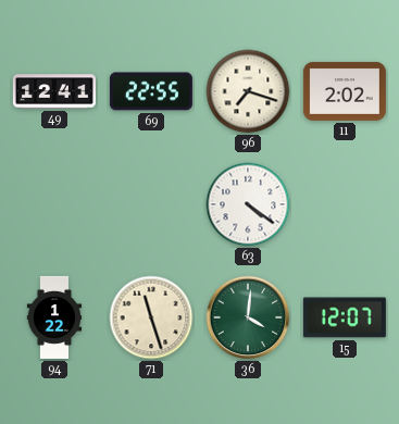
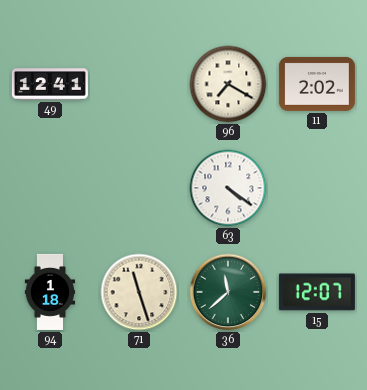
69: 22:55 -> none (151, 91)
96: 7:18 -> 7:20 (228, 84)
94: 1:22 -> 1:18 (50, 292)
36: 4:01 -> 11:38 (228, 292)
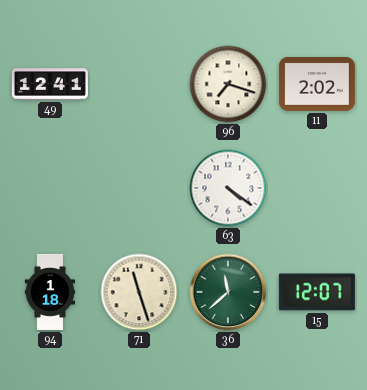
96: 7:20 -> 7:18 (228, 84)
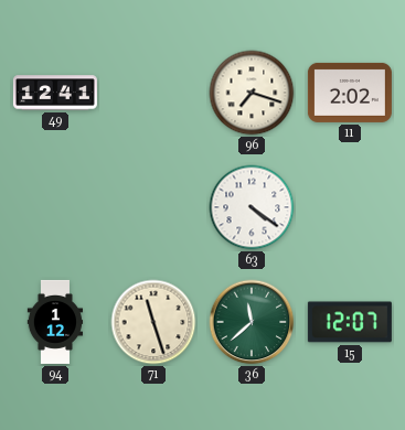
94: 1:18 -> 1:12 (55, 322)
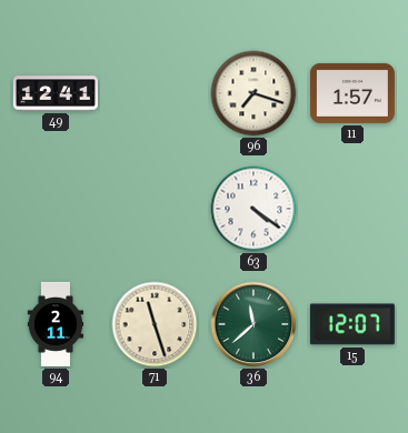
11: 2:02 -> 1:57 (352, 93)
94: 1:12 -> 2:11 (56, 324)
